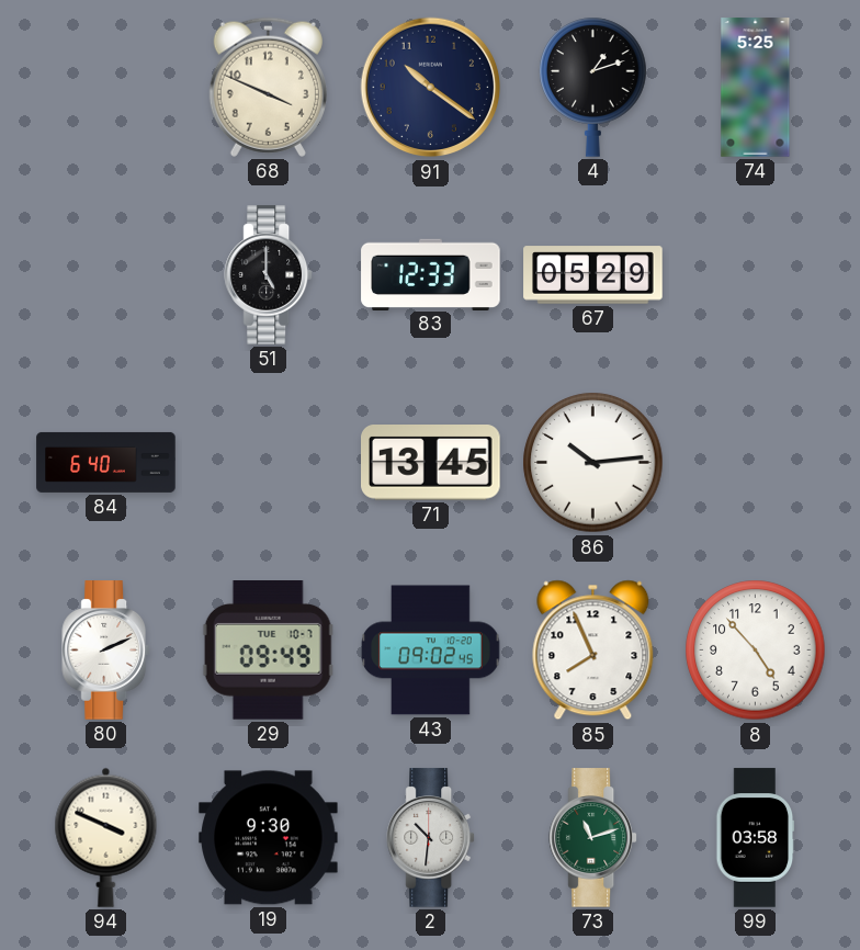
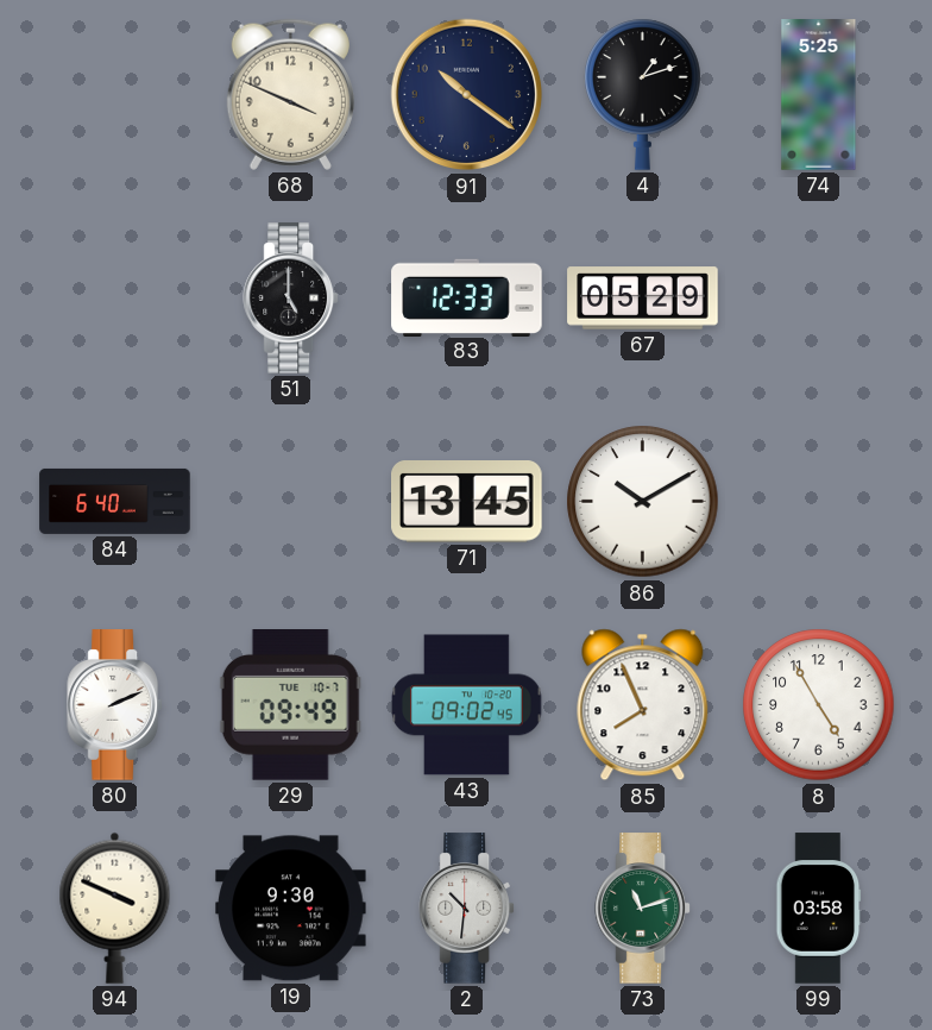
86: 10:14 -> 10:10 (643, 502)
8: 4:53 -> 4:55 (819, 705)
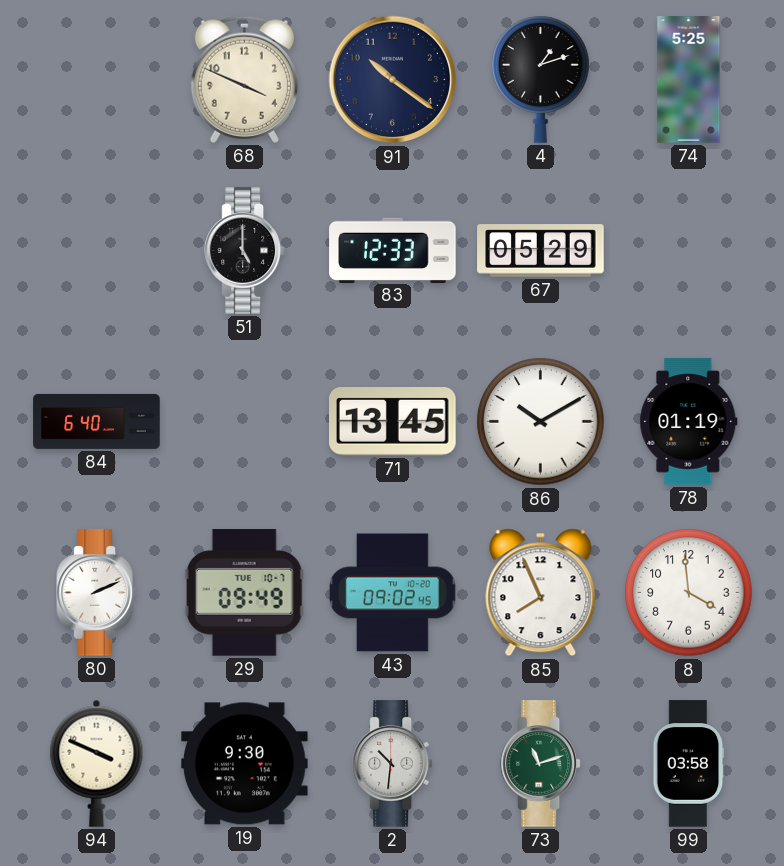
78: none -> 01:19 (689, 422)
8: 4:55 -> 3:59 (689, 593)
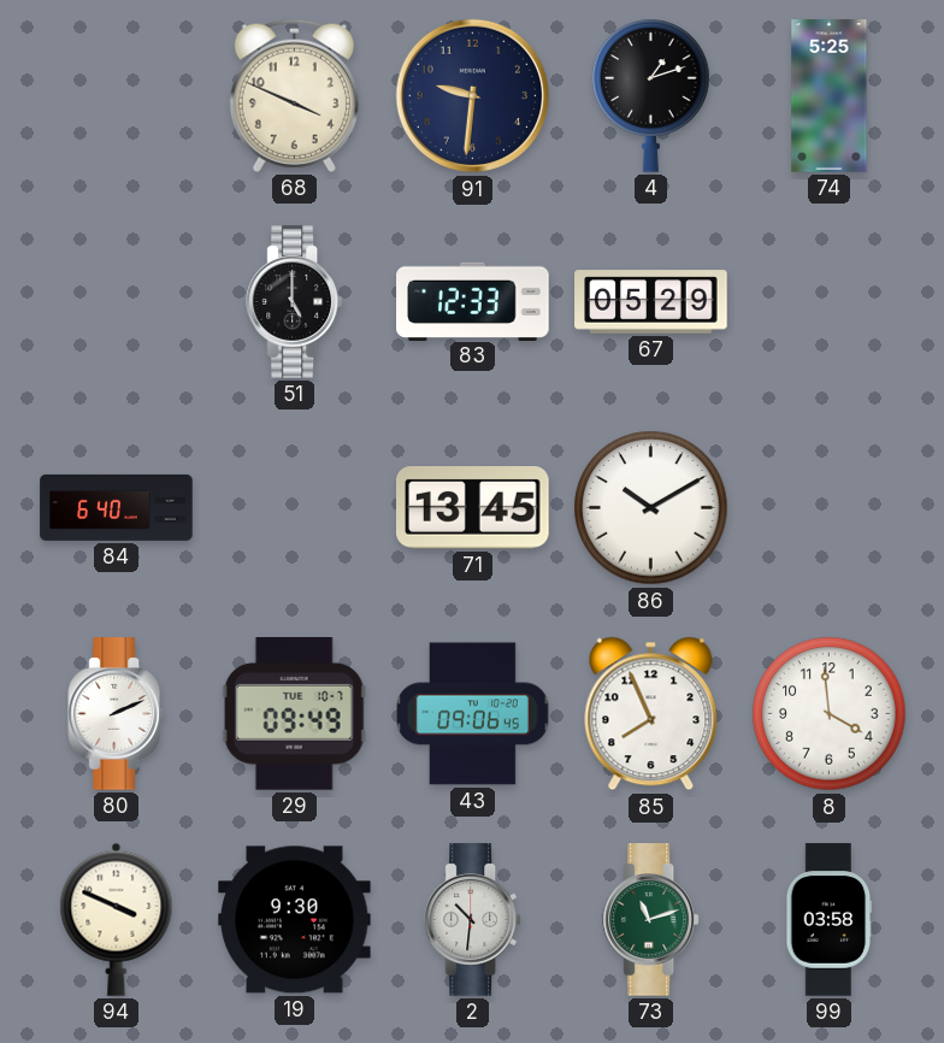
91: 10:21 -> 9:31 (473, 96)
78: 01:19 -> none (689, 422)
43: 09:02 -> 09:06 (473, 714)
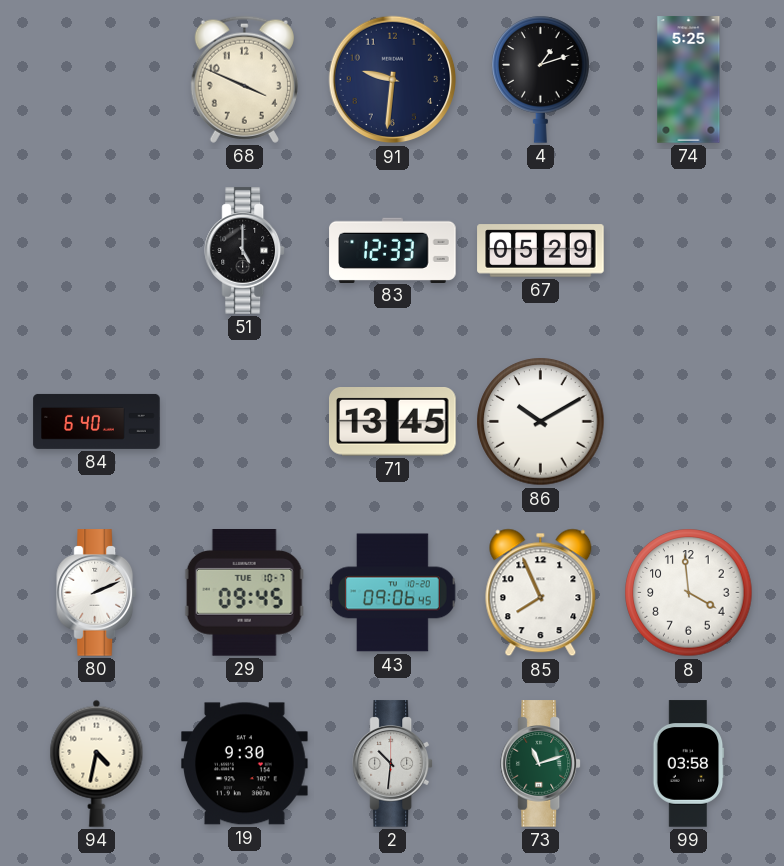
29: 09:49 -> 09:45 (244, 593)
94: 3:49 -> 4:32 (97, 763)
